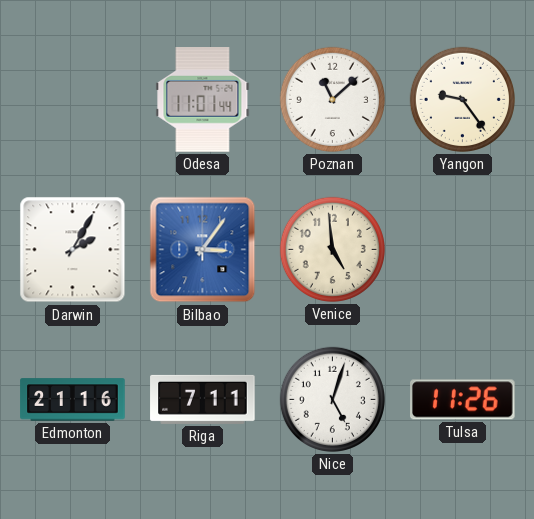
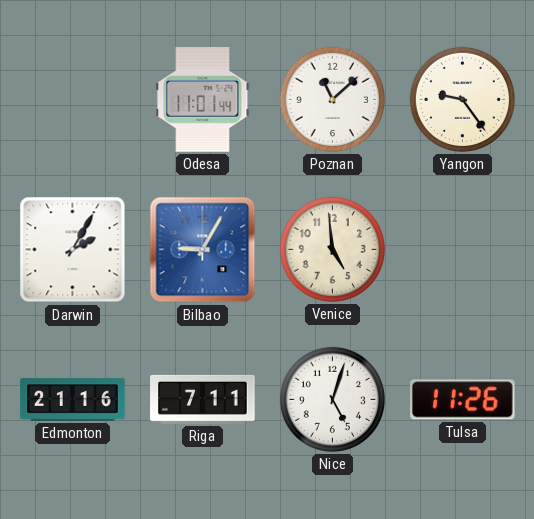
Bilbao: 3:06 -> 9:05 (203, 250)
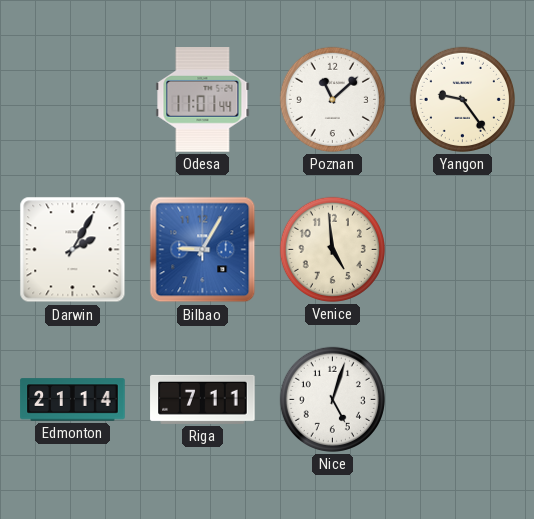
Edmonton: 21:16 -> 21:14 (73, 400)
Tulsa: 11:26 -> none (463, 400)
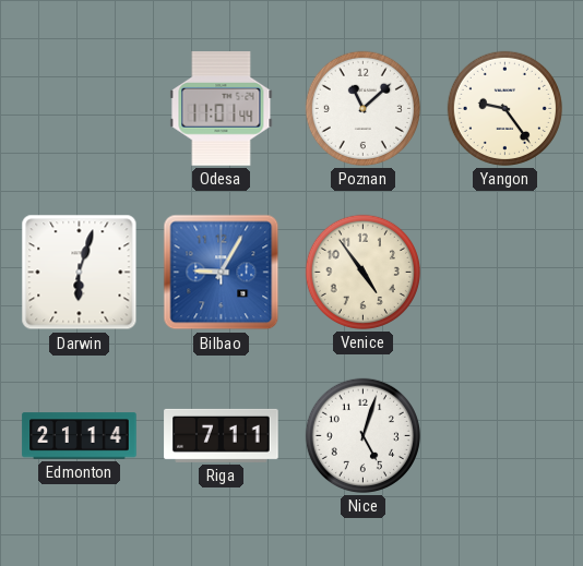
Darwin: 2:05 -> 6:03 (80, 273)
Venice: 4:59 -> 4:54 (362, 272)
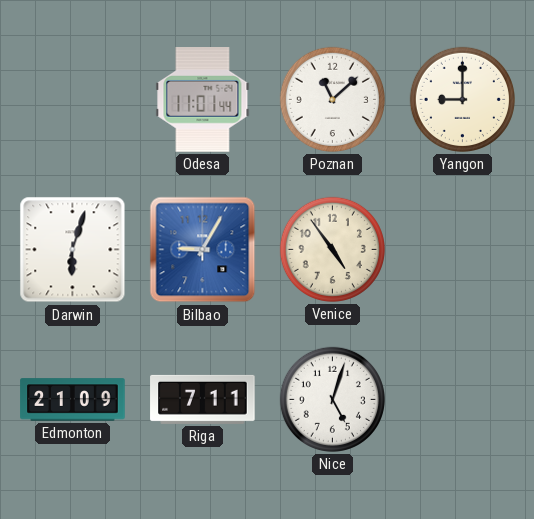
Yangon: 9:24 -> 9:00 (462, 99)
Edmonton: 21:14 -> 21:09 (73, 400)
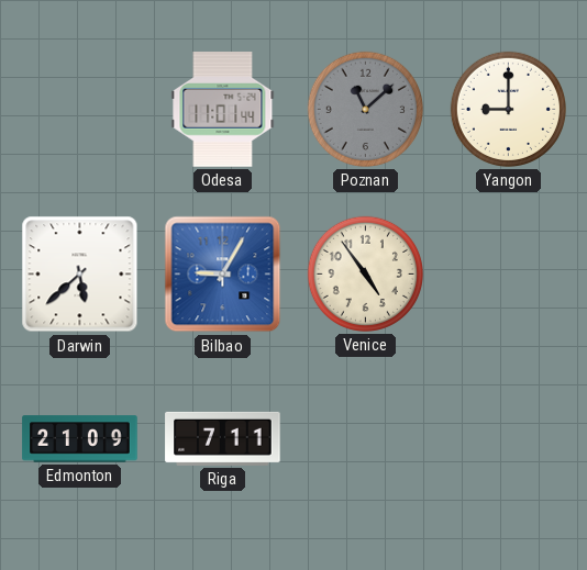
Poznan dial: white -> grey (365, 109)
Darwin: 6:03 -> 5:38 (80, 275)
Nice: 5:03 -> none (332, 399)
